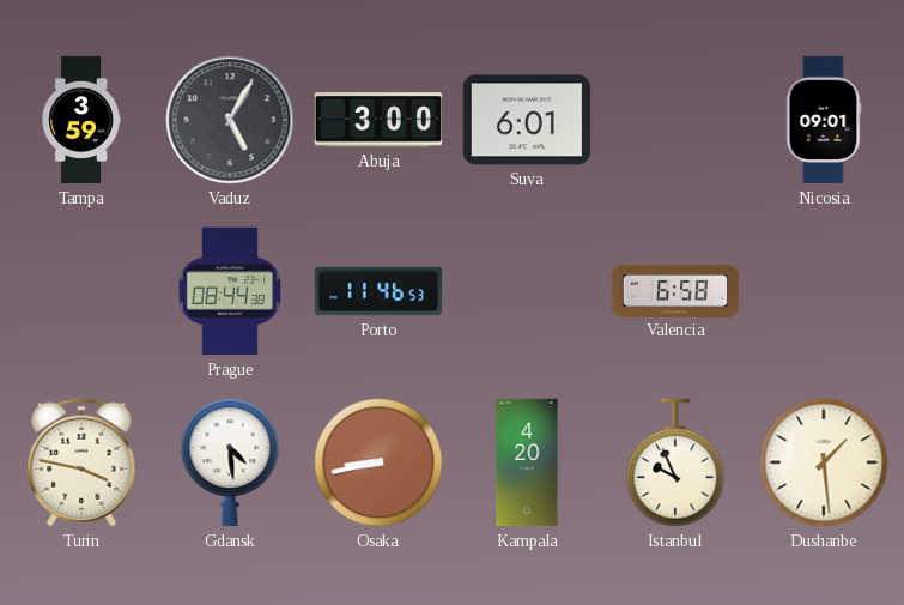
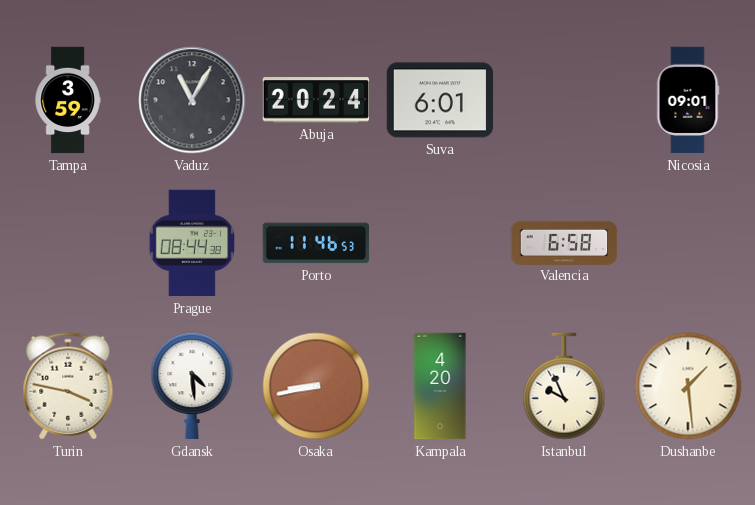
Vaduz: 5:05 -> 11:05 (192, 100)
Abuja: 3:00 -> 20:24 (316, 100)
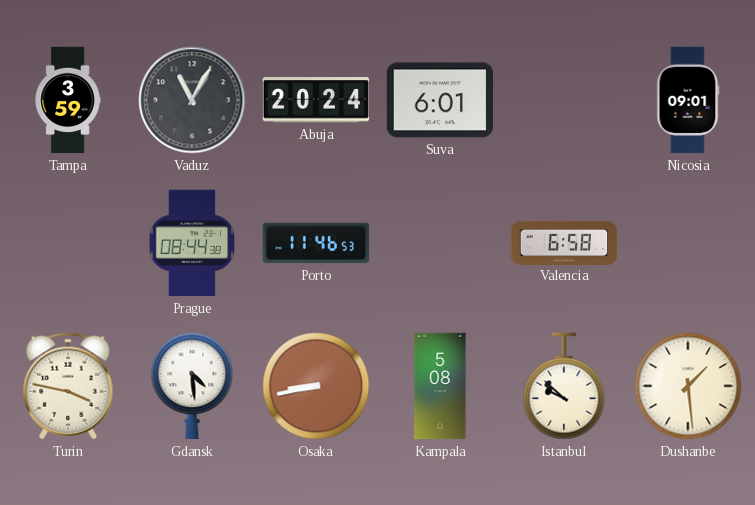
Kampala: 4:20 -> 5:08 (440, 386)
Istanbul: 9:56 -> 9:52 (564, 386)
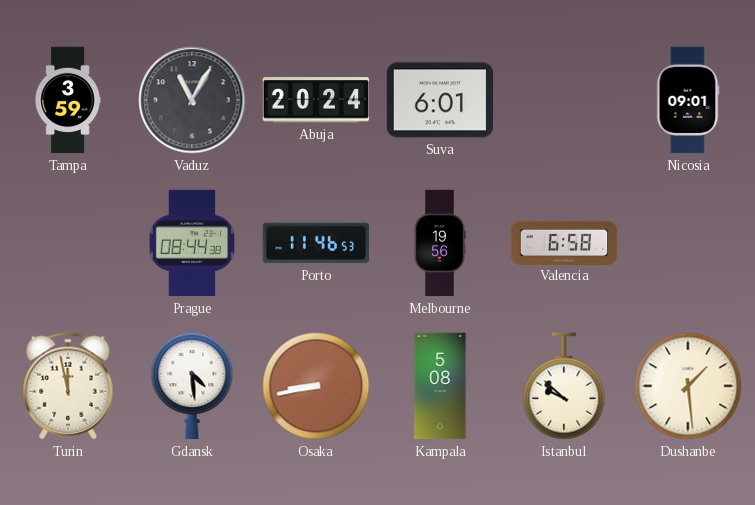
Melbourne: none -> 19:56 (440, 243)
Turin: 3:47 -> 11:58 (68, 386)
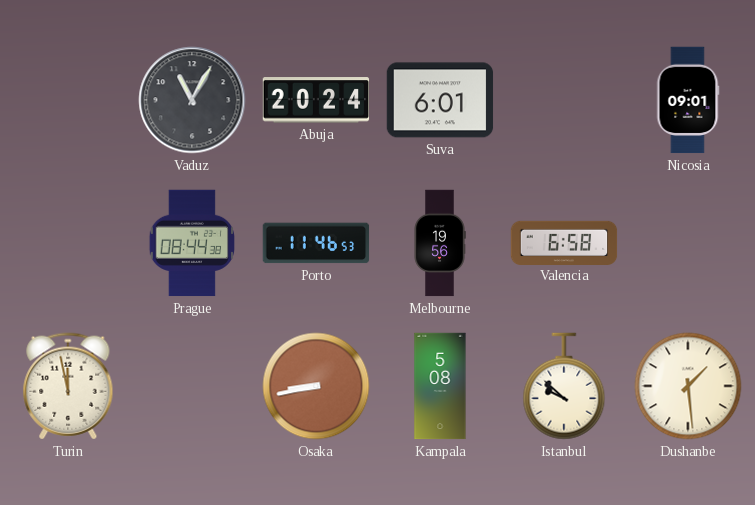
Tampa: 3:59 -> none (68, 100)
Gdansk: 4:29 -> none (192, 386)
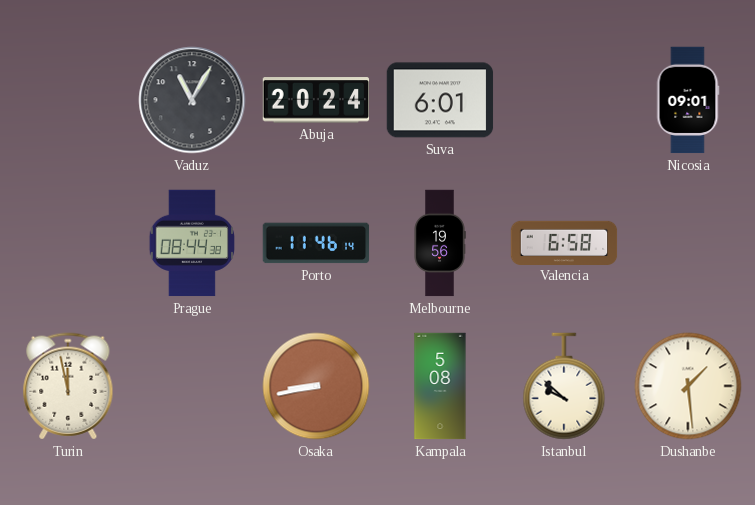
Porto: 11:46:53 -> 11:46:14 (316, 243)
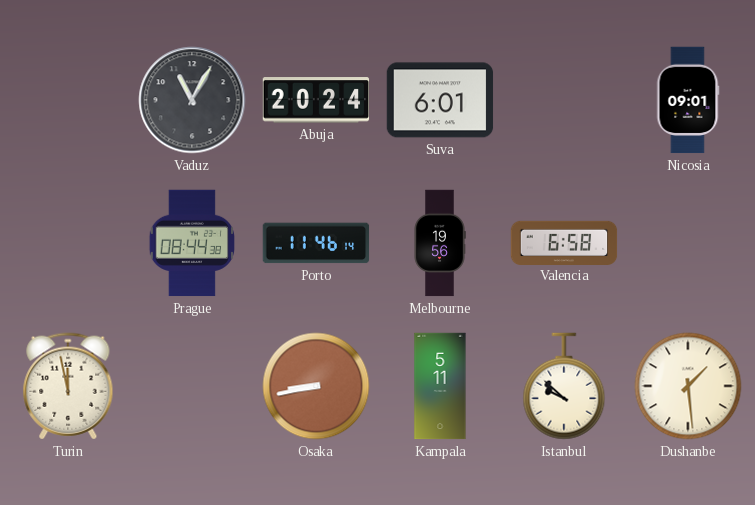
Kampala: 5:08 -> 5:11 (440, 386)
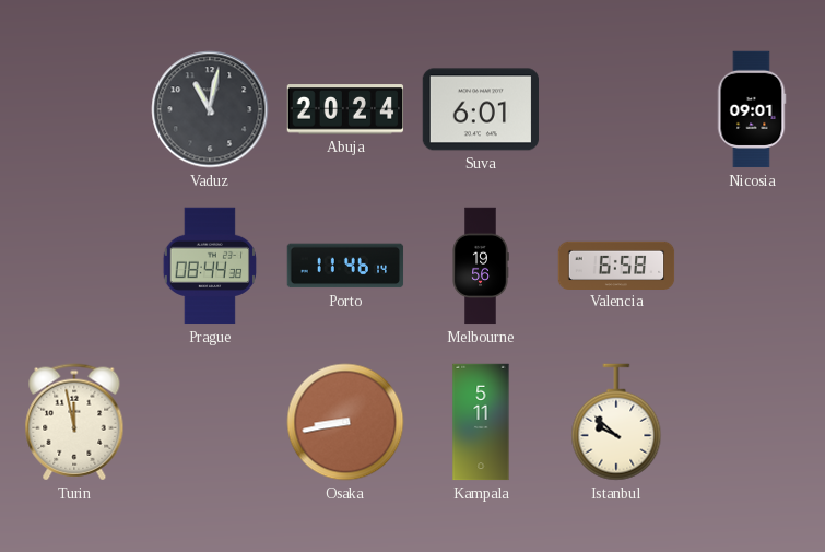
Vaduz: 11:05 -> 11:02 (210, 109)
Dushanbe: 1:29 -> none (688, 386)
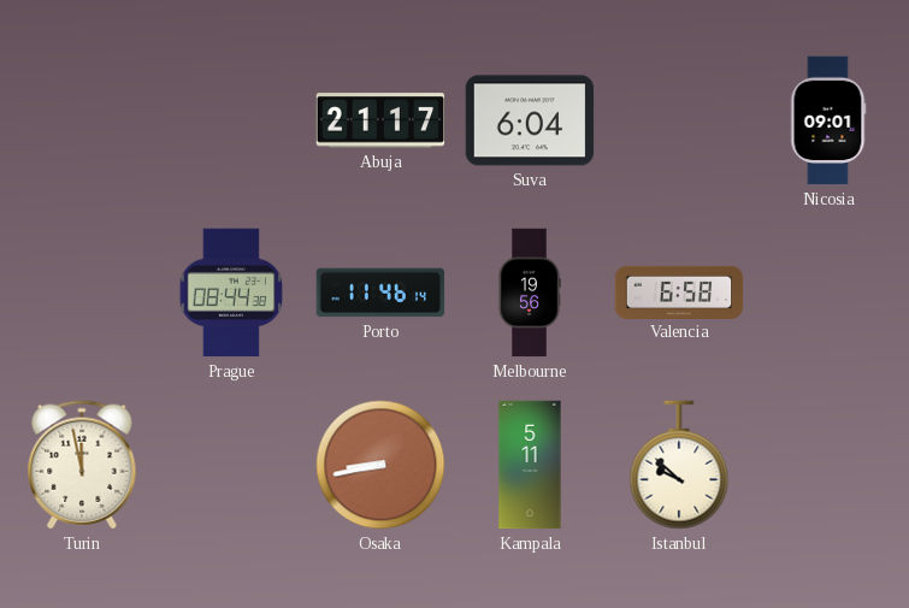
Vaduz: 11:02 -> none (210, 109)
Abuja: 20:24 -> 21:17 (380, 120)
Suva: 6:01 -> 6:04 (530, 120)
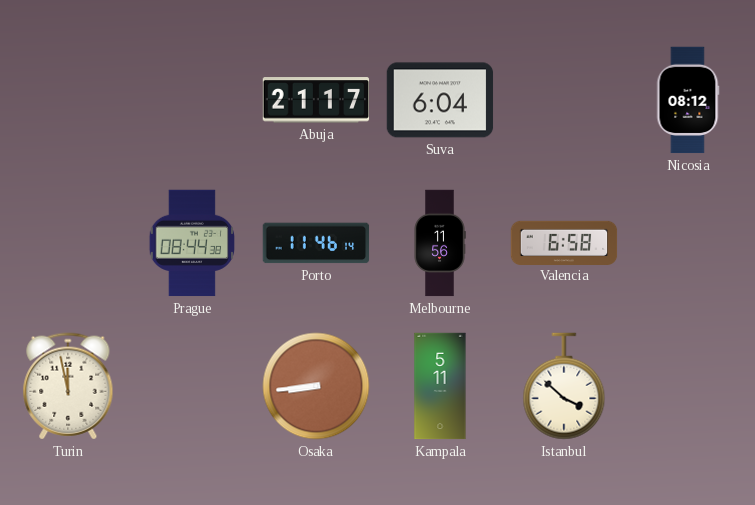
Nicosia: 09:01 -> 08:12 (688, 100)
Melbourne: 19:56 -> 11:56 (440, 243)
Osaka: 8:43 -> 8:44 (316, 386)
Istanbul: 9:52 -> 3:52 (564, 386)
